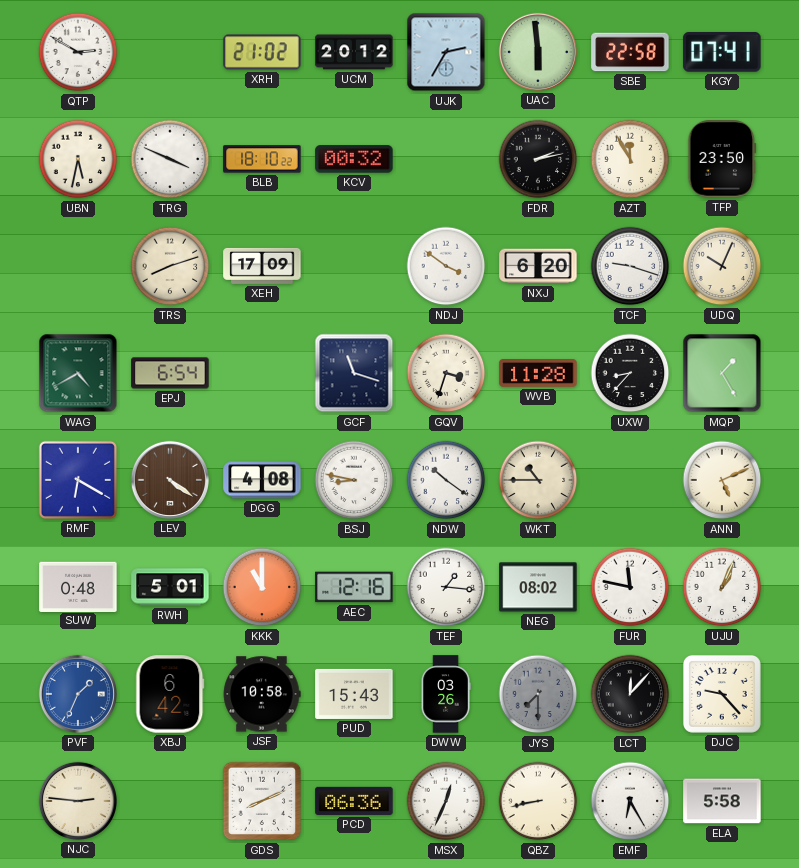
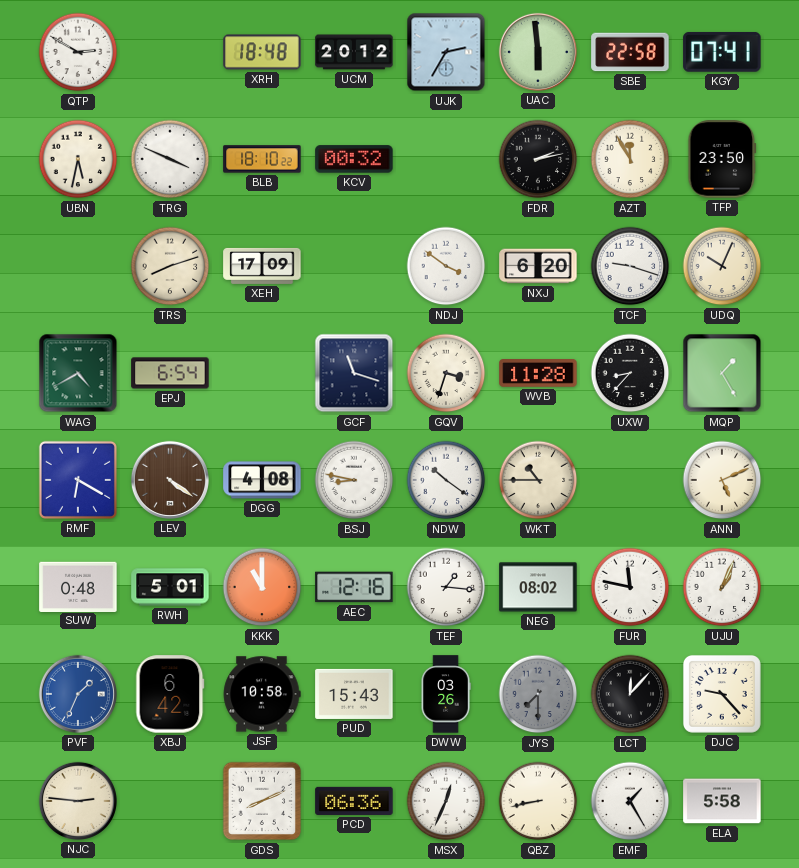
XRH: 21:02 -> 18:48 (262, 52)
EMF: 6:25 -> 1:25 (630, 801)
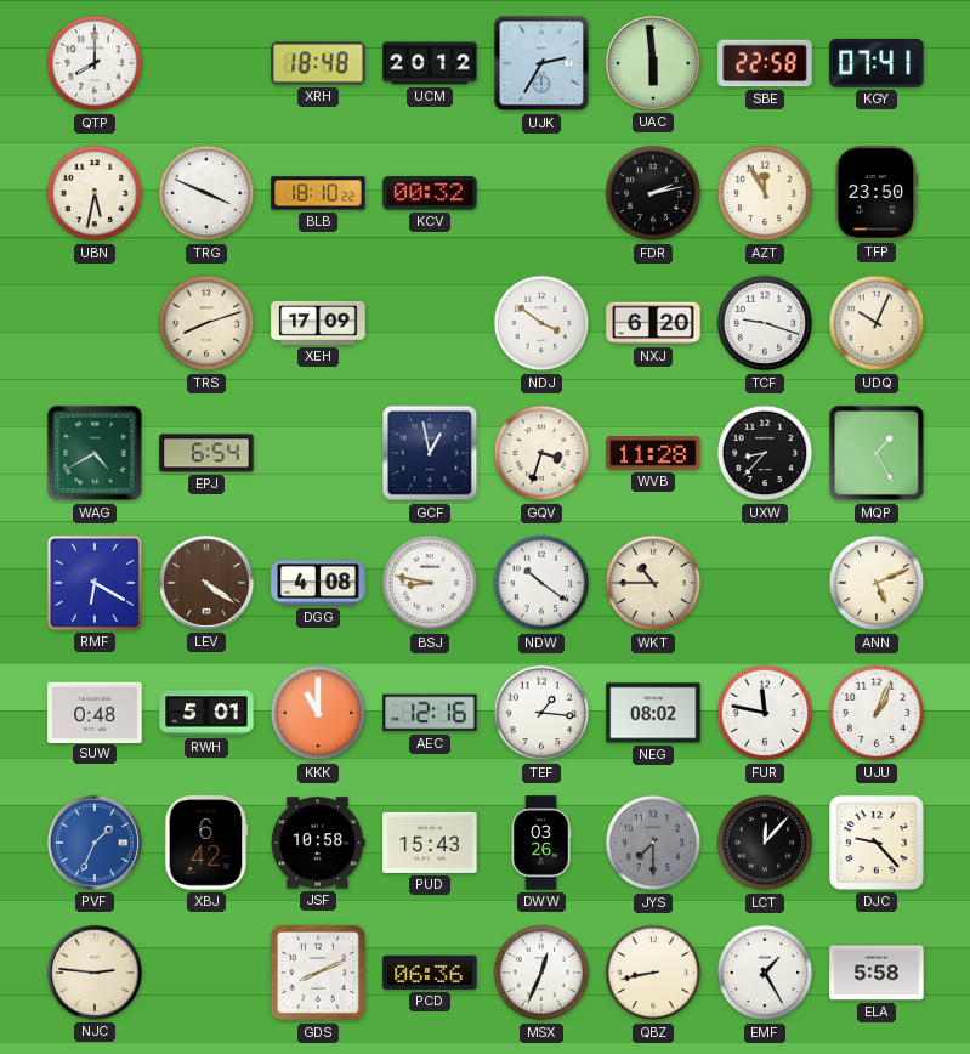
QTP: 2:50 -> 8:00 (95, 63)
GCF: 11:18 -> 12:58 (430, 453)
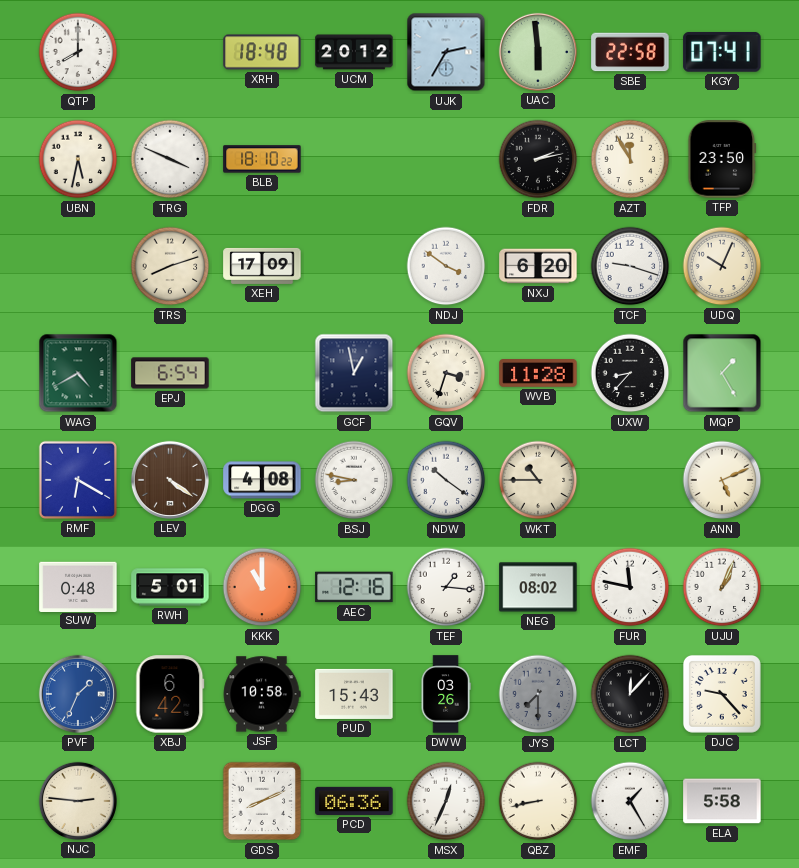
KCV: 00:32 -> none (430, 193)
